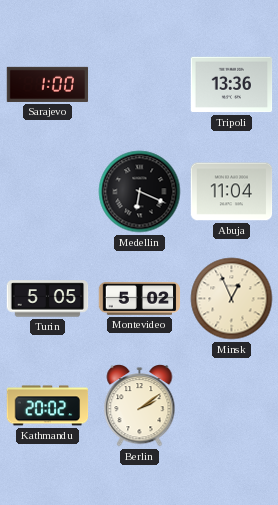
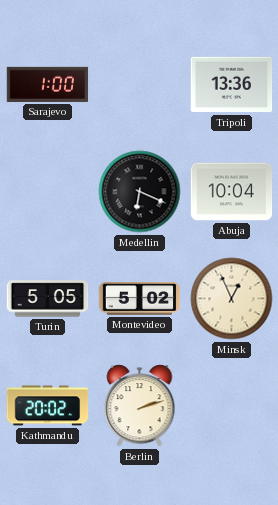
Abuja: 11:04 -> 10:04 (232, 192)
Berlin: 2:09 -> 2:12 (140, 406)
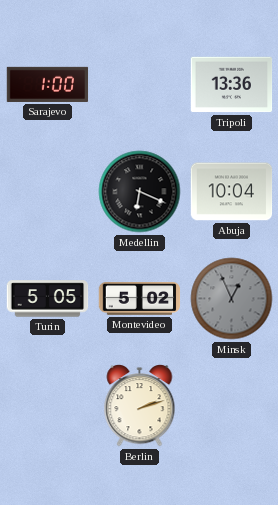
Minsk dial: cream -> grey (232, 299)
Kathmandu: 20:02 -> none (48, 406)
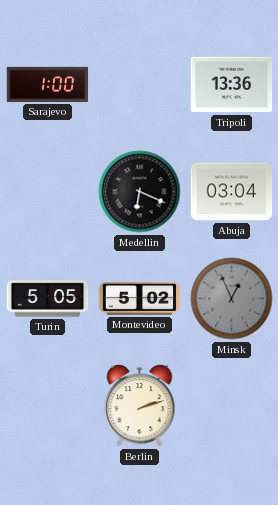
Abuja: 10:04 -> 03:04 (232, 192)
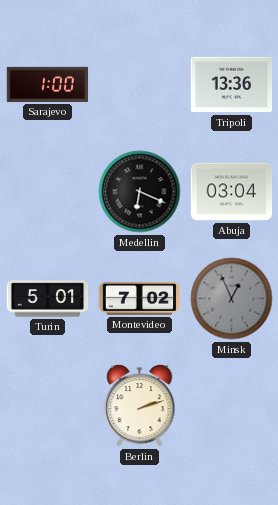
Turin: 5:05 -> 5:01 (48, 299)
Montevideo: 5:02 -> 7:02 (140, 299)
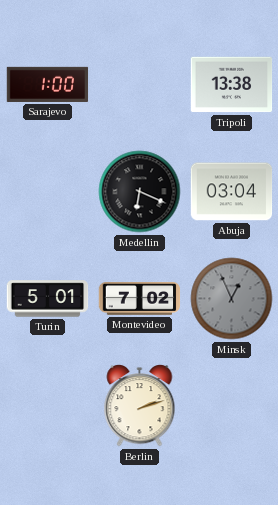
Tripoli: 13:36 -> 13:38 (232, 85)
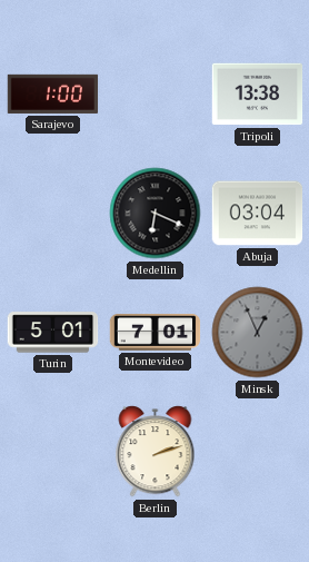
Montevideo: 7:02 -> 7:01 (156, 333)
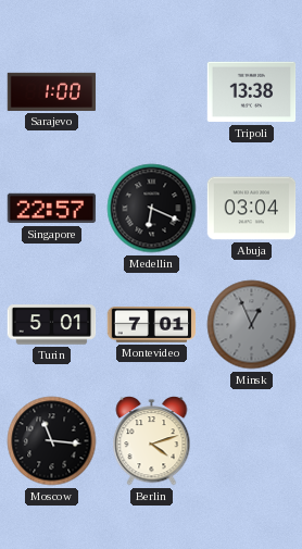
Singapore: none -> 22:57 (52, 209)
Moscow: none -> 11:16 (52, 441)
Berlin: 2:12 -> 4:12 (152, 441)
